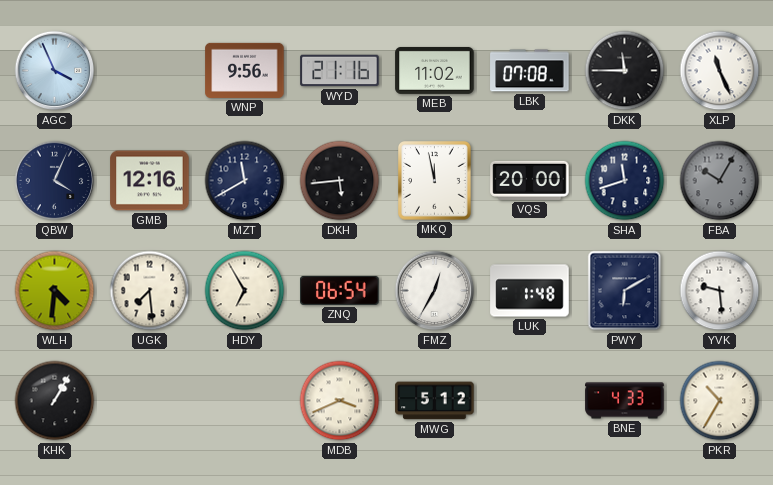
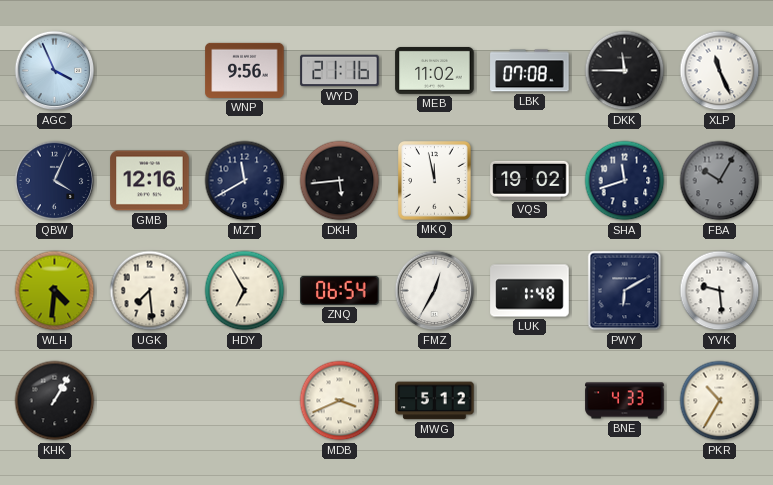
VQS: 20:00 -> 19:02 (530, 180)
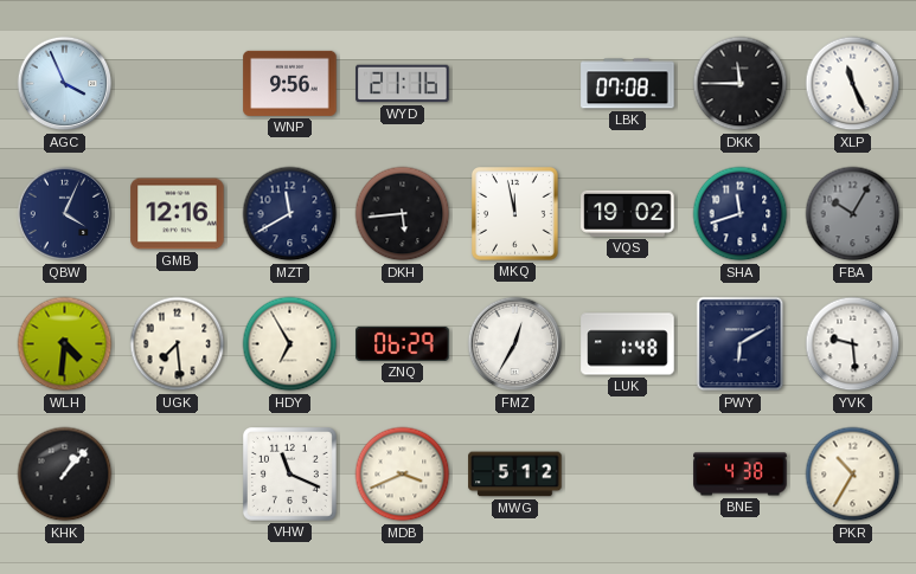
MEB: 11:02 -> none (435, 70)
ZNQ: 06:54 -> 06:29 (403, 343)
KHK: 1:05 -> 1:07 (65, 475)
VHW: none -> 11:19 (289, 473)
BNE: 4:33 -> 4:38 (741, 475)
